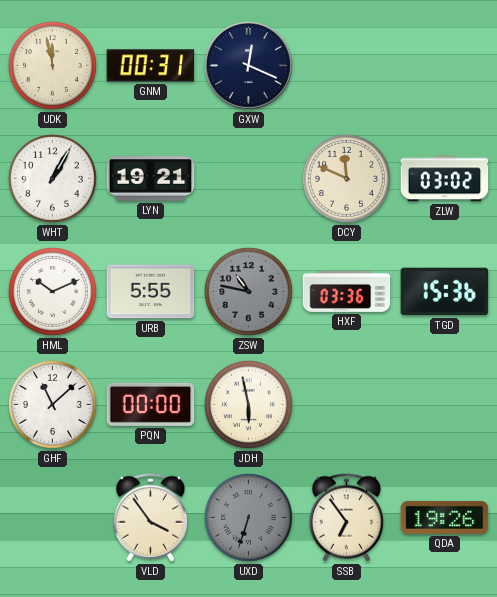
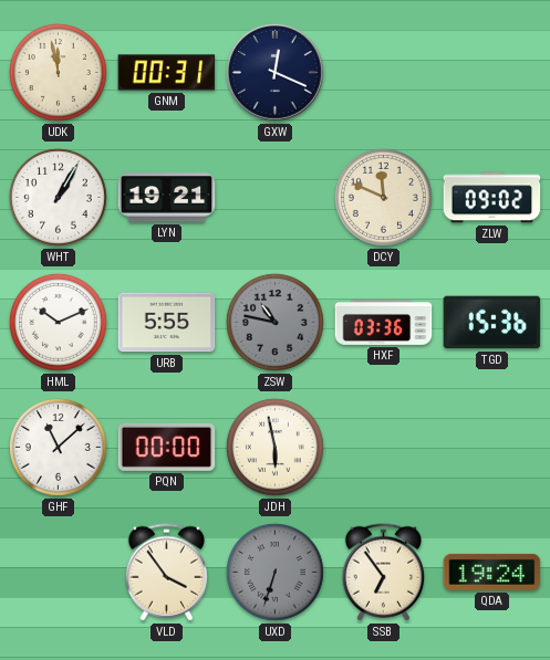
ZLW: 03:02 -> 09:02 (492, 198)
QDA: 19:26 -> 19:24 (492, 572)
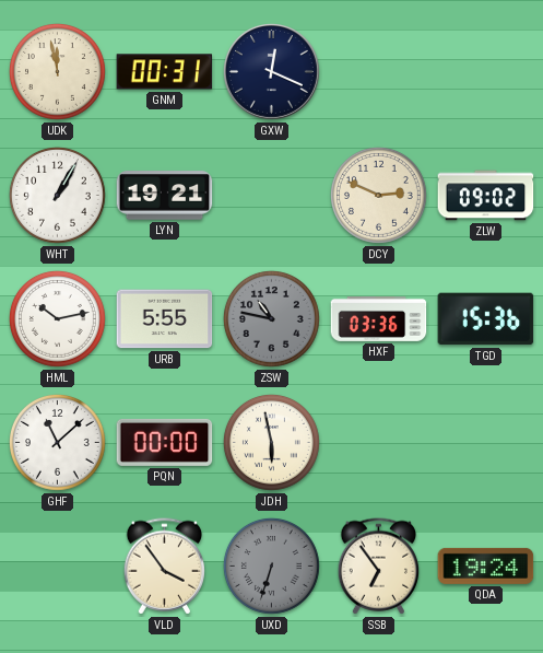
DCY: 11:49 -> 2:49 (378, 195)
HML: 10:11 -> 10:13 (57, 318)
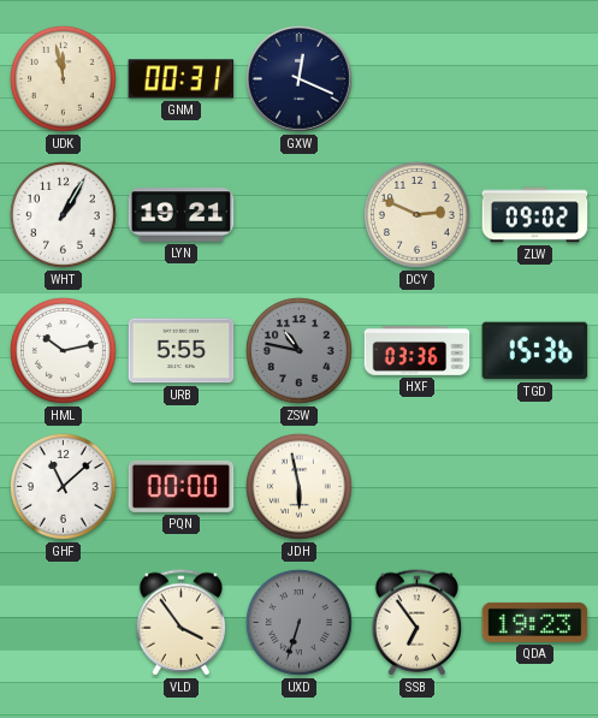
QDA: 19:24 -> 19:23 (535, 622)
